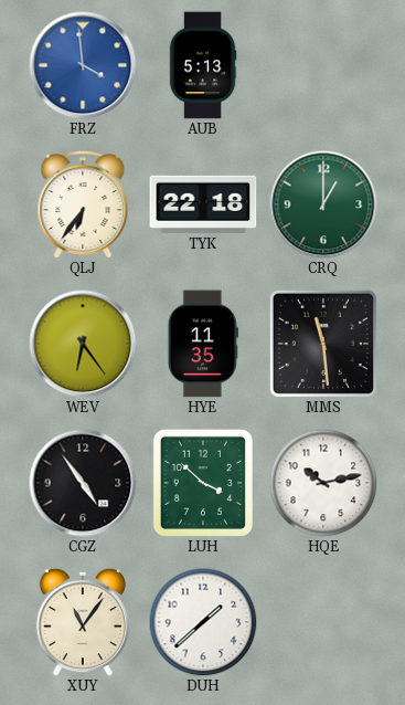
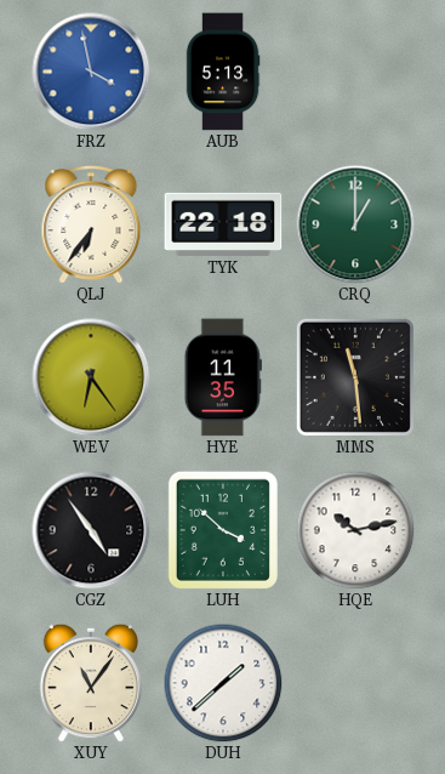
FRZ: 3:59 -> 3:58 (91, 72)
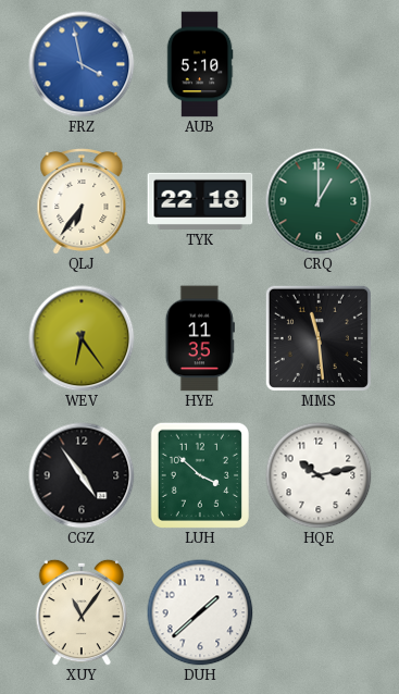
AUB: 5:13 -> 5:10 (200, 64)
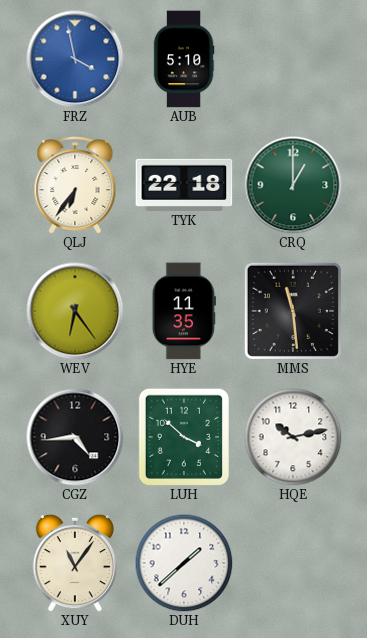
CGZ: 4:54 -> 4:44 (75, 437)
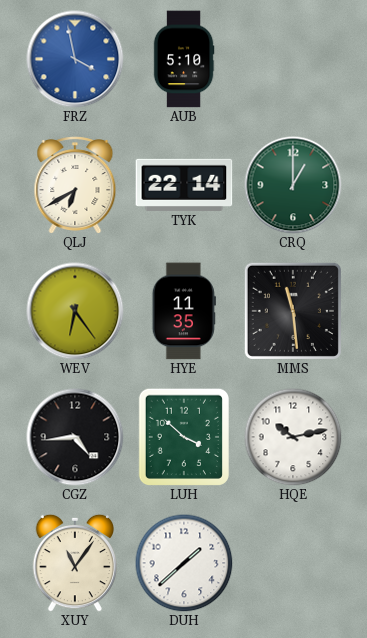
QLJ: 6:36 -> 6:40 (75, 186)
TYK: 22:18 -> 22:14 (184, 185)
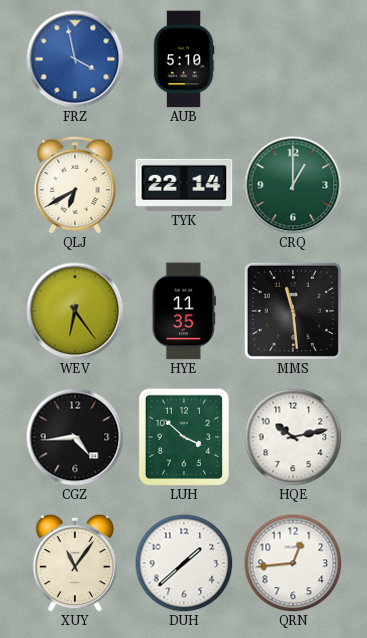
QRN: none -> 12:44 (293, 563)
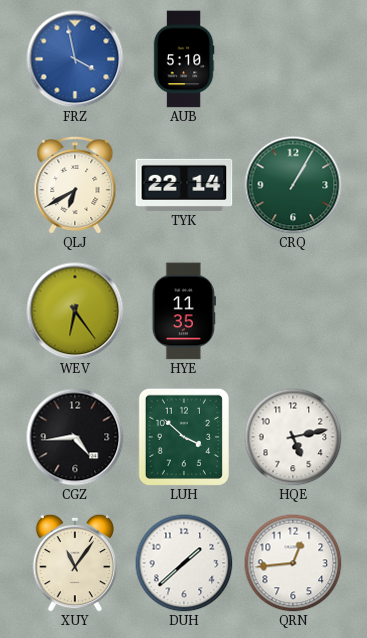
CRQ: 1:00 -> 1:05 (293, 185)
MMS: 11:29 -> none (293, 311)
HQE: 10:13 -> 5:13 (293, 437)
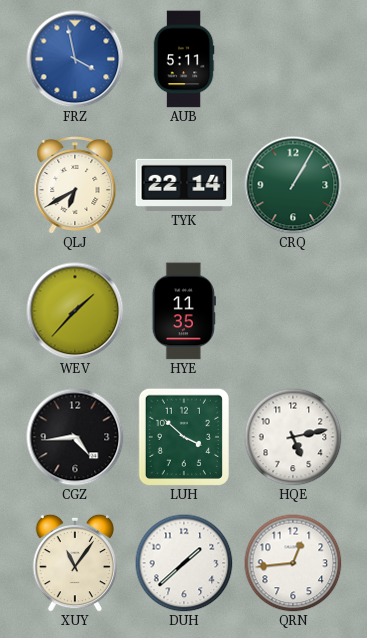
AUB: 5:10 -> 5:11 (184, 59)
WEV: 6:24 -> 1:37 (75, 311)
